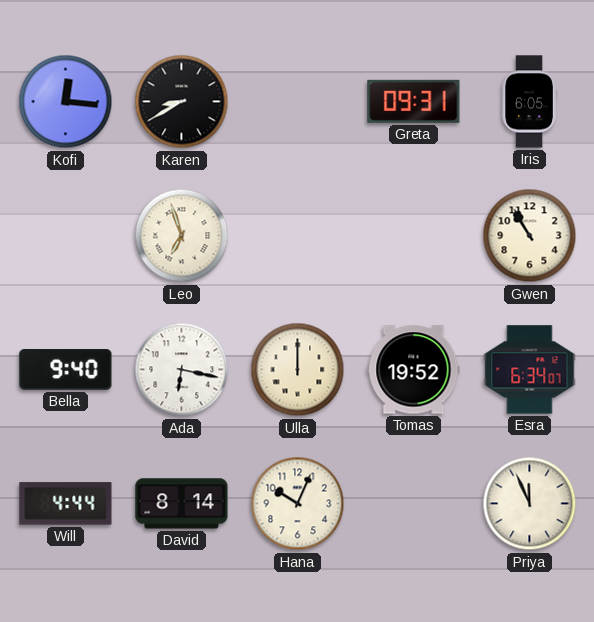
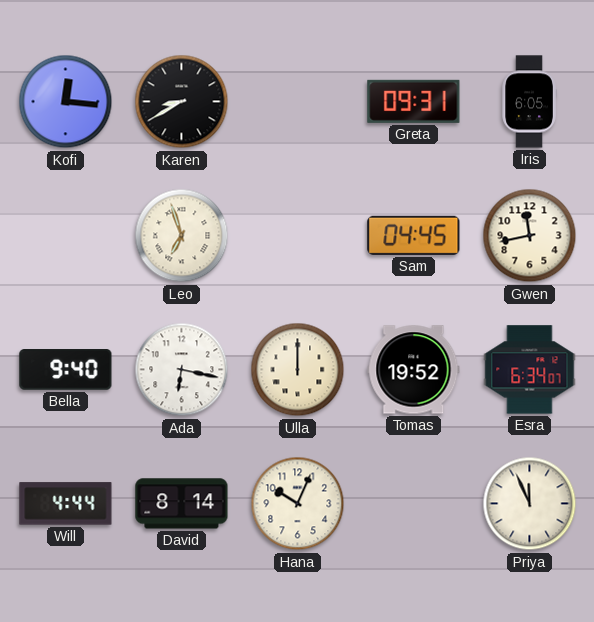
Sam: none -> 04:45 (414, 235)
Gwen: 10:55 -> 11:43 (530, 236)
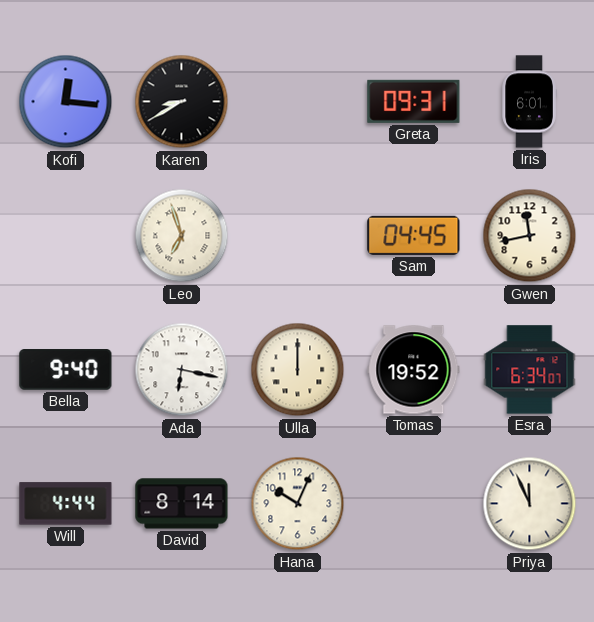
Iris: 6:05 -> 6:01 (529, 102)
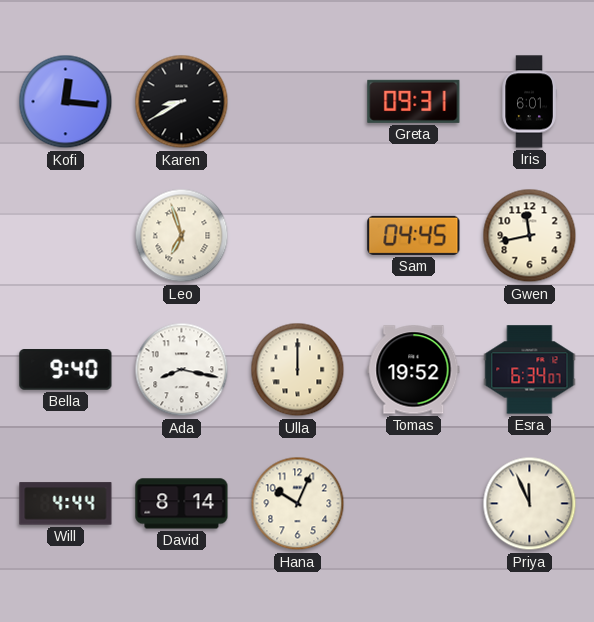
Ada: 6:17 -> 8:17 (182, 370)
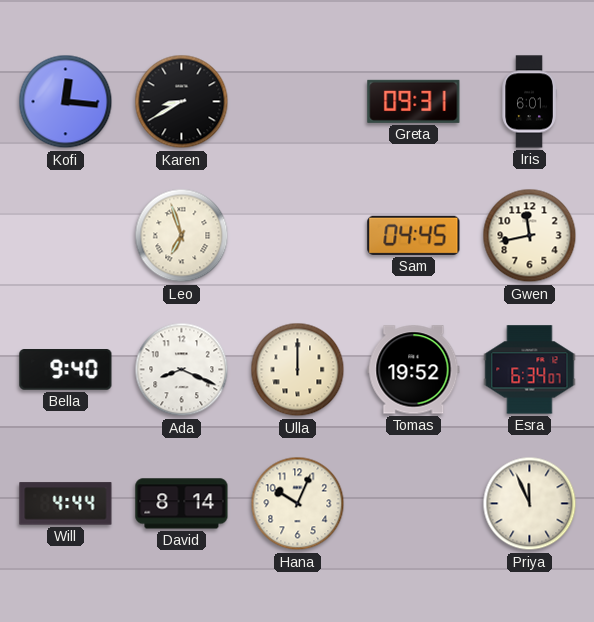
Ada: 8:17 -> 8:19 (182, 370)
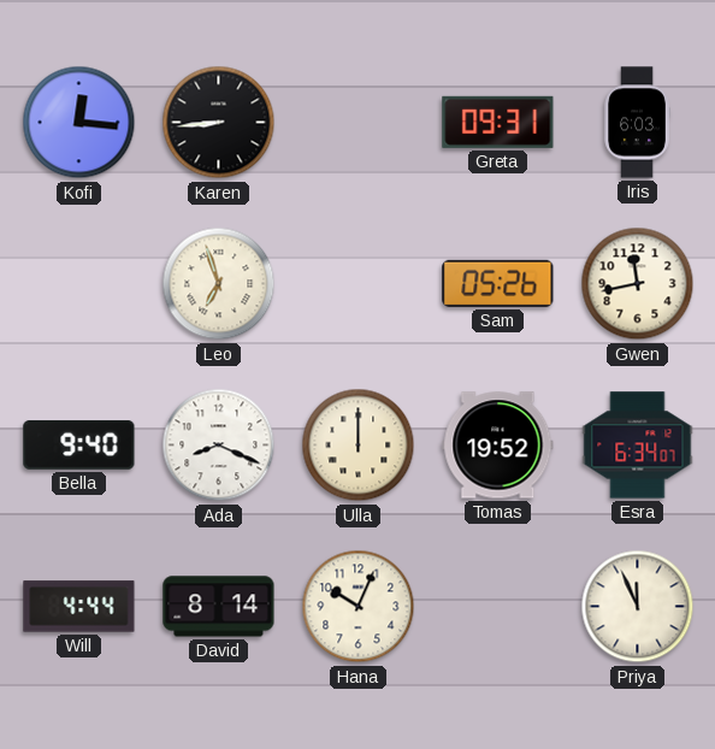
Karen: 8:40 -> 8:44 (219, 123)
Iris: 6:01 -> 6:03 (637, 123)
Sam: 04:45 -> 05:26 (498, 283)
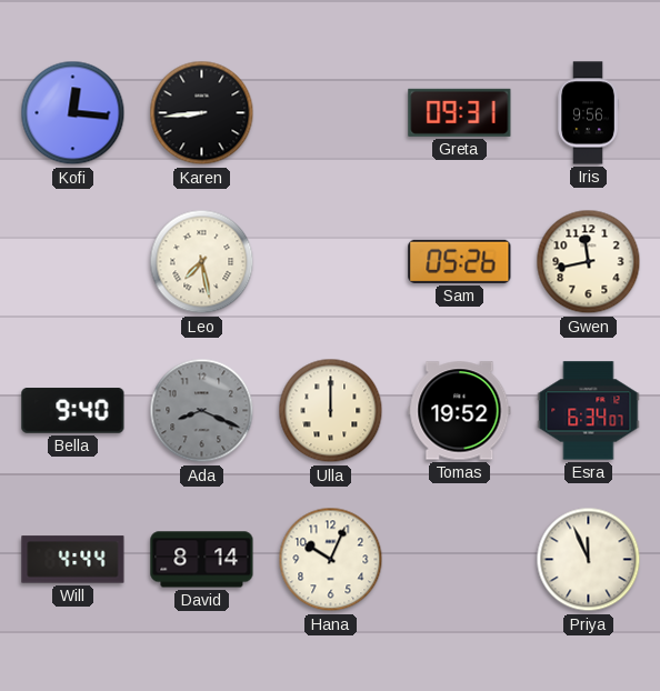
Iris: 6:03 -> 9:56 (588, 113)
Leo: 6:57 -> 7:28 (202, 262)
Ada dial: white -> grey (202, 411)
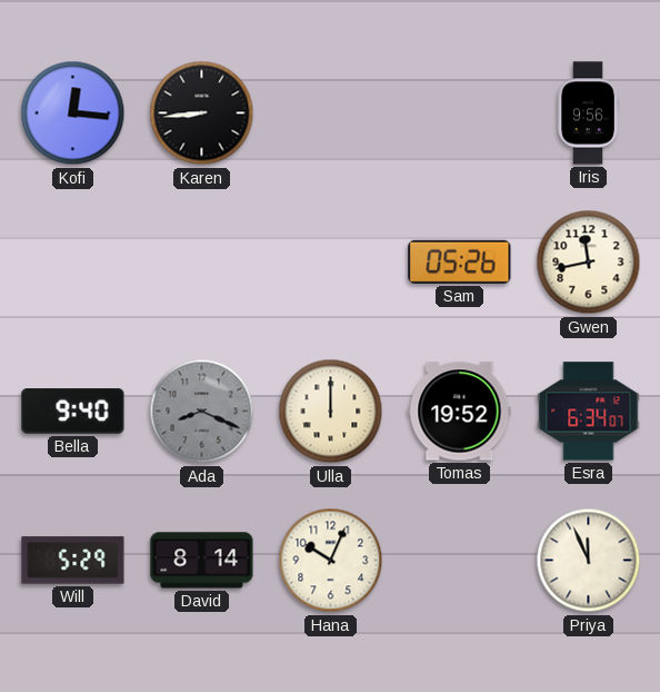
Greta: 09:31 -> none (460, 112)
Leo: 7:28 -> none (202, 262)
Will: 4:44 -> 5:29 (73, 561)
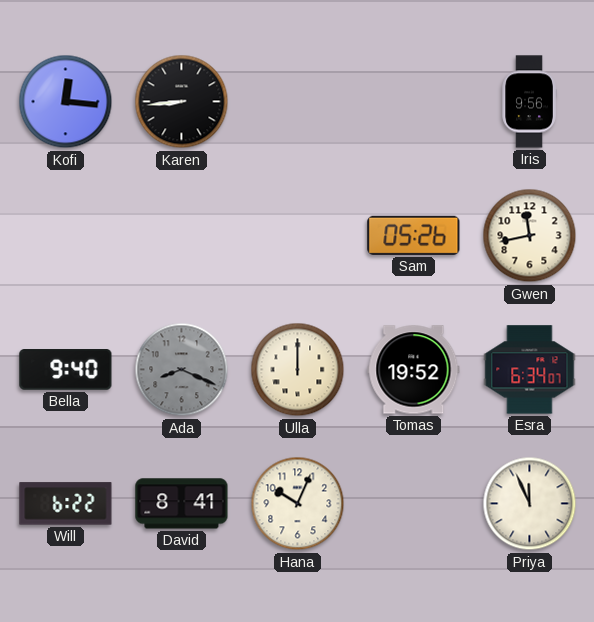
Will: 5:29 -> 6:22 (66, 504)
David: 8:14 -> 8:41 (182, 504)
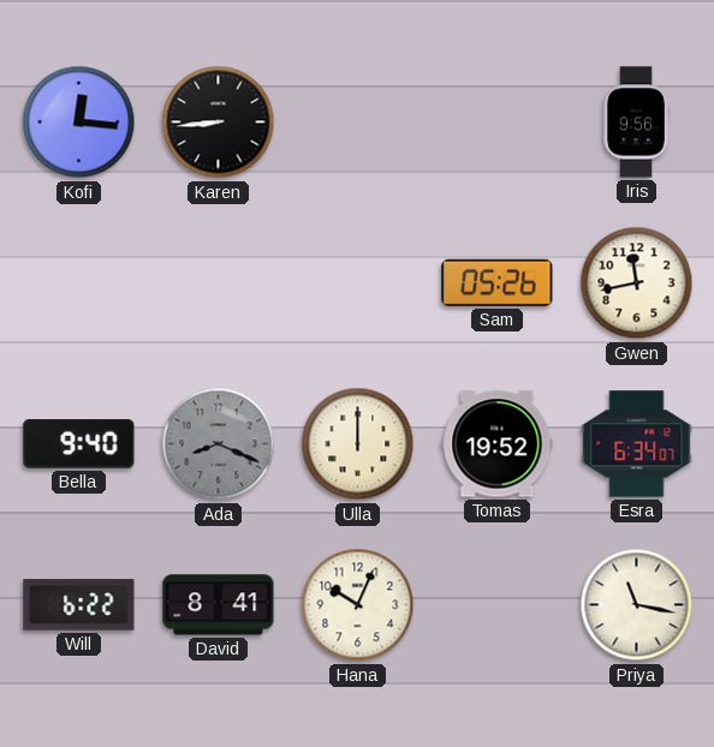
Priya: 11:56 -> 11:17 (637, 605)
